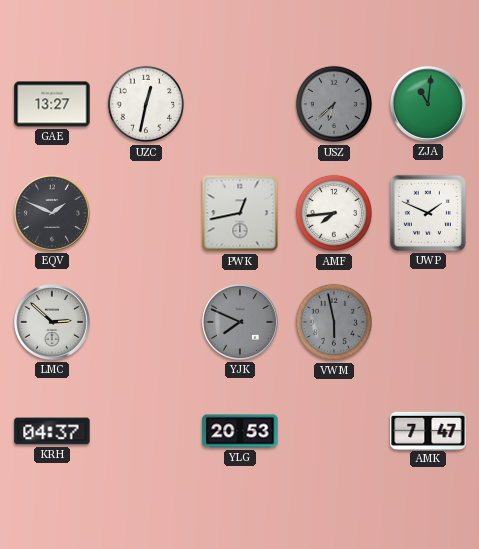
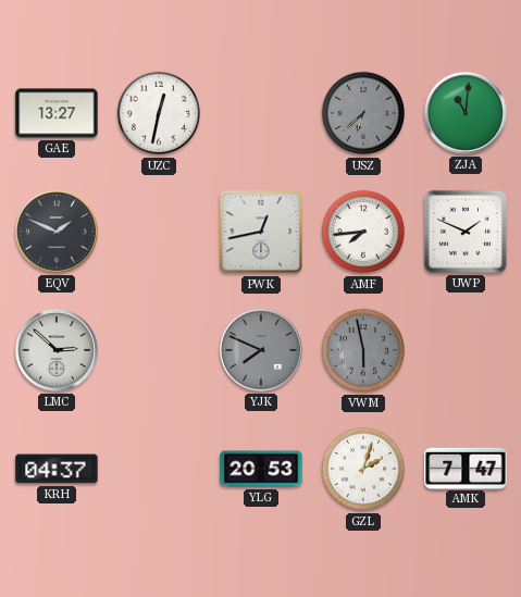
GZL: none -> 2:03 (363, 469)
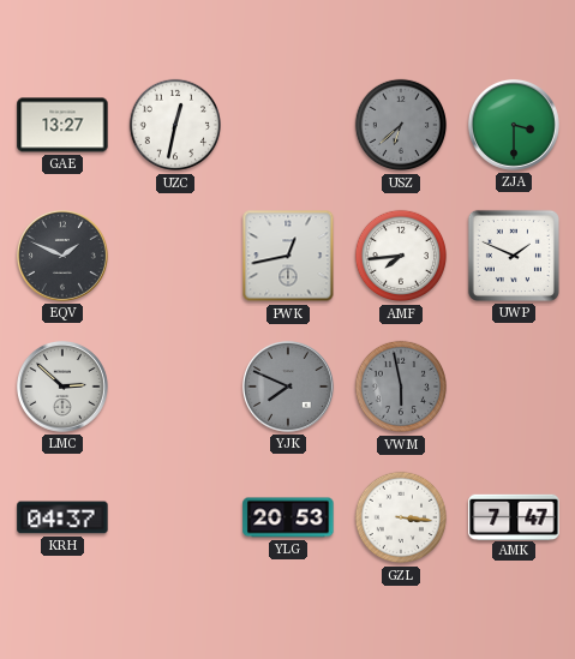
ZJA: 11:01 -> 3:30 (514, 125)
GZL: 2:03 -> 3:16 (401, 517)
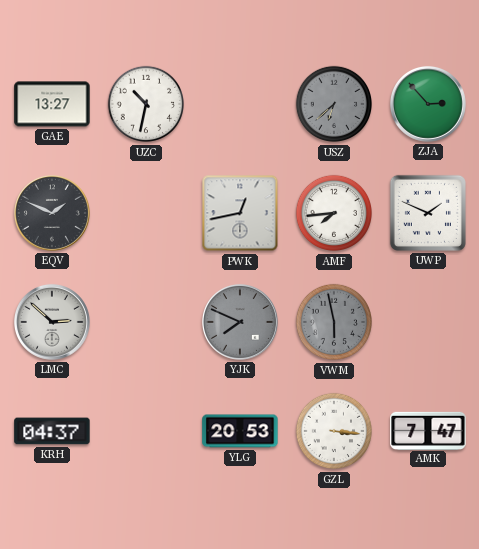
UZC: 12:32 -> 10:32 (146, 104)
ZJA: 3:30 -> 2:53 (428, 104)
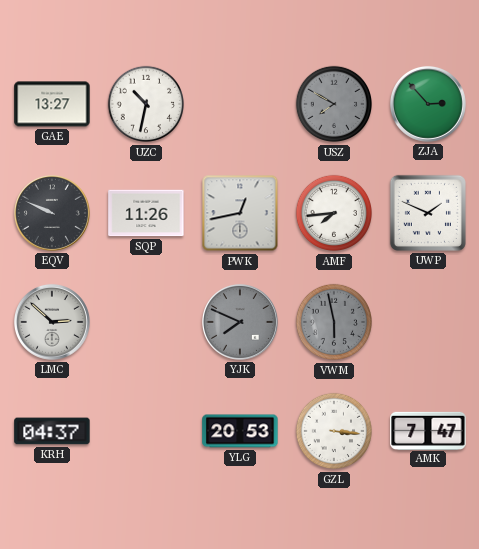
USZ: 6:38 -> 7:50 (334, 104)
EQV: 1:49 -> 9:49 (52, 213)
SQP: none -> 11:26 (146, 213)
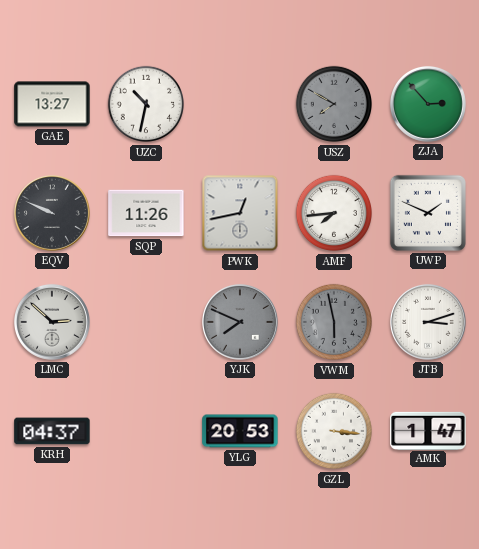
JTB: none -> 3:12 (428, 322)
AMK: 7:47 -> 1:47 (428, 430)
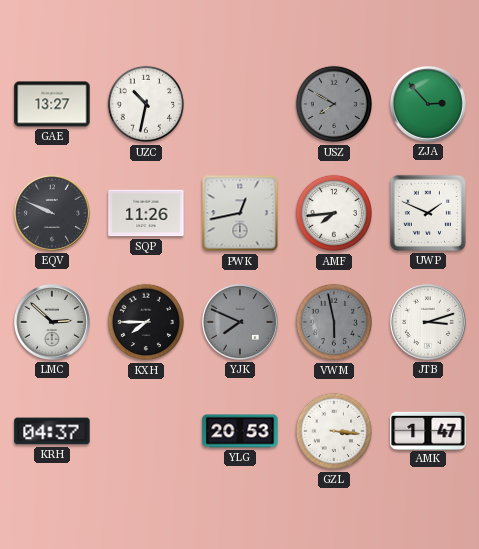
KXH: none -> 7:45 (146, 322)
